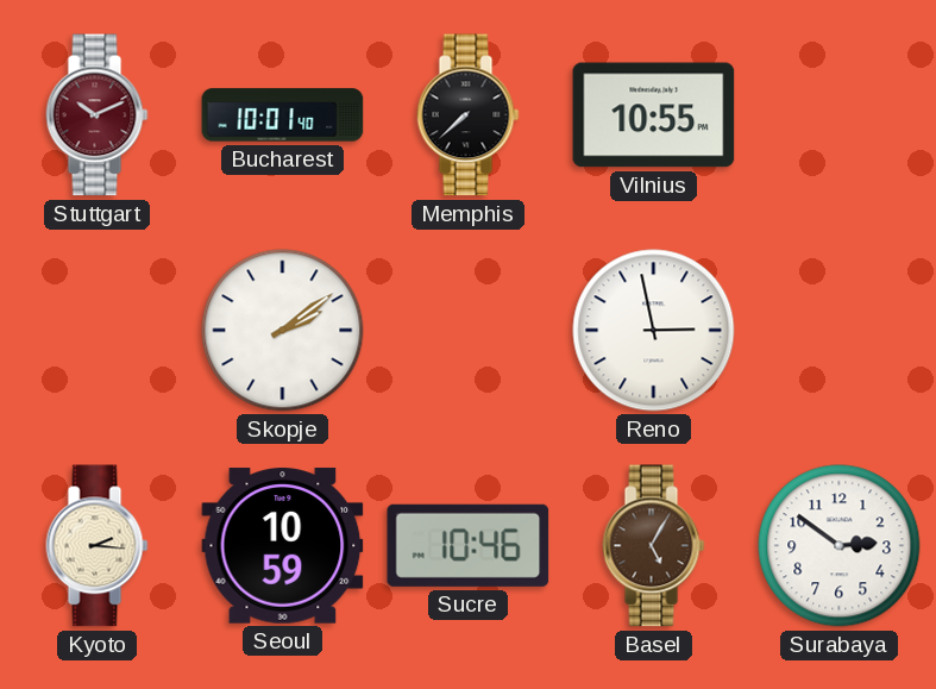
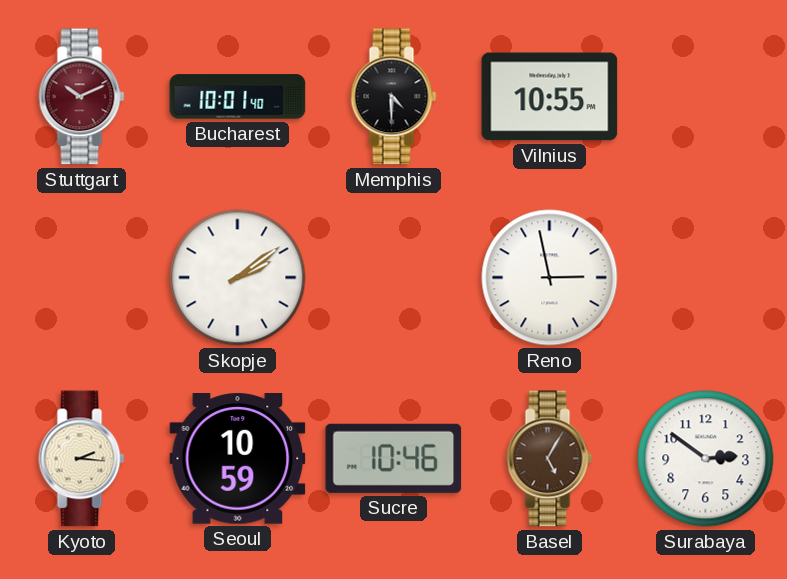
Memphis: 7:38 -> 4:30 (394, 97)
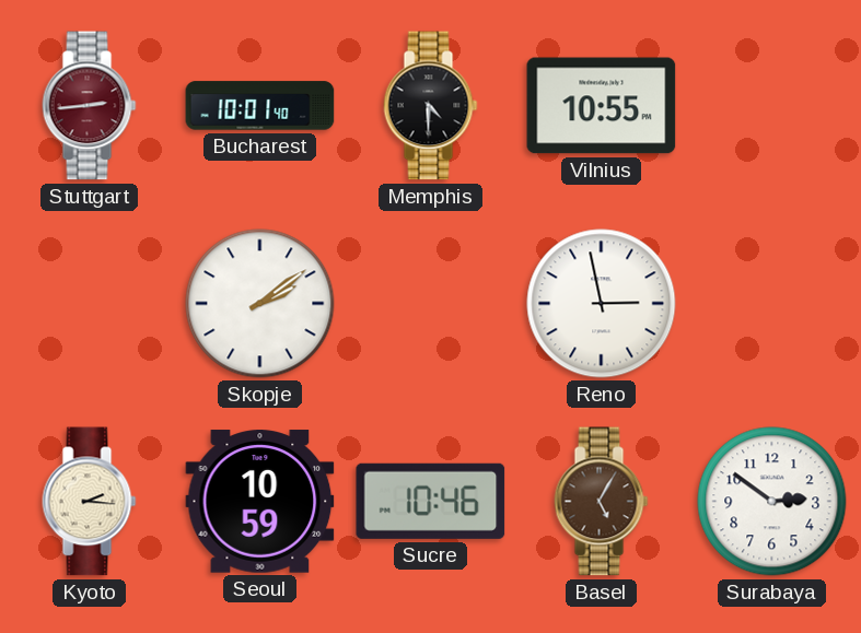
Stuttgart: 10:11 -> 2:44 (90, 106)
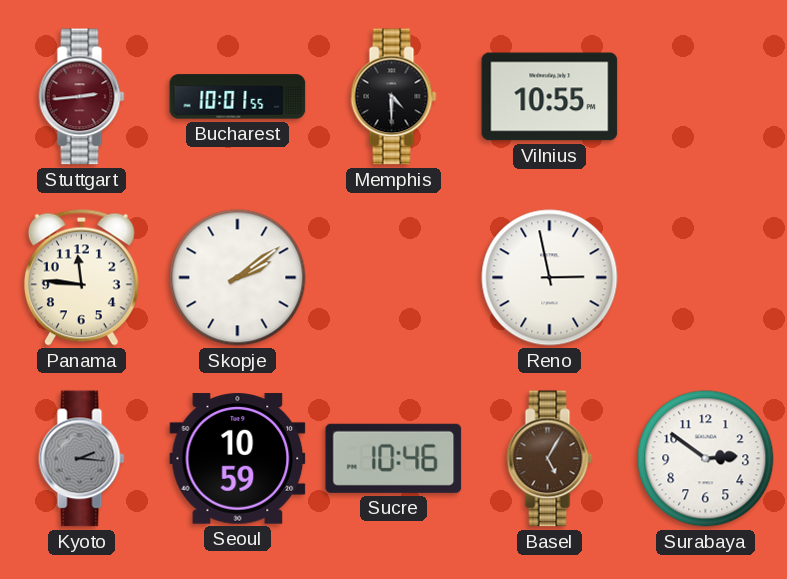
Bucharest: 10:01:40 -> 10:01:55 (238, 97)
Panama: none -> 11:46 (81, 277)
Kyoto dial: cream -> grey (82, 459)
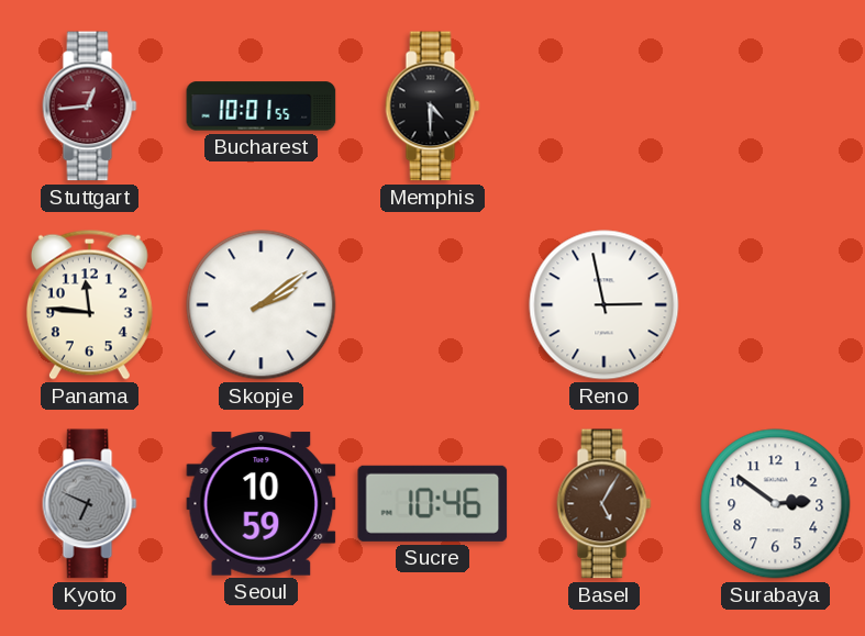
Stuttgart: 2:44 -> 12:44 (90, 107)
Vilnius: 10:55 -> none (550, 97)
Kyoto: 2:16 -> 6:49 (90, 504)
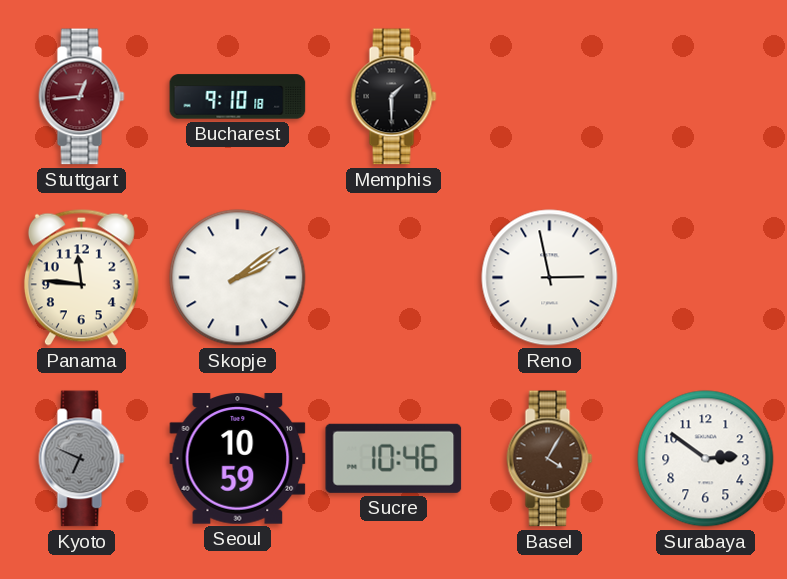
Bucharest: 10:01 -> 9:10 (238, 97)
Memphis: 4:30 -> 1:30 (394, 97)
Basel: 5:05 -> 4:05 (550, 459)
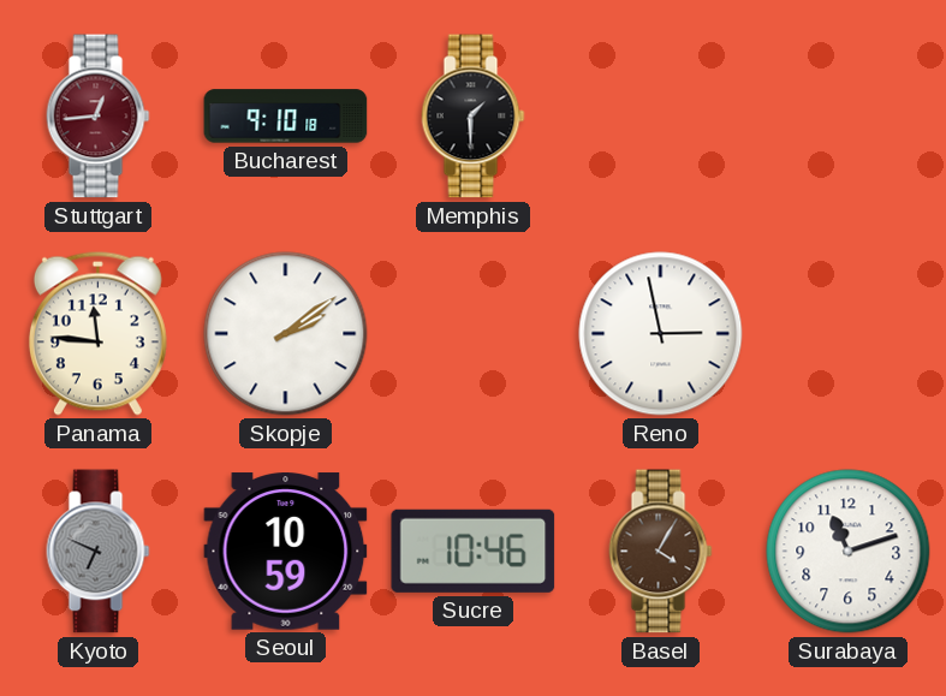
Surabaya: 2:51 -> 11:12 (849, 552)
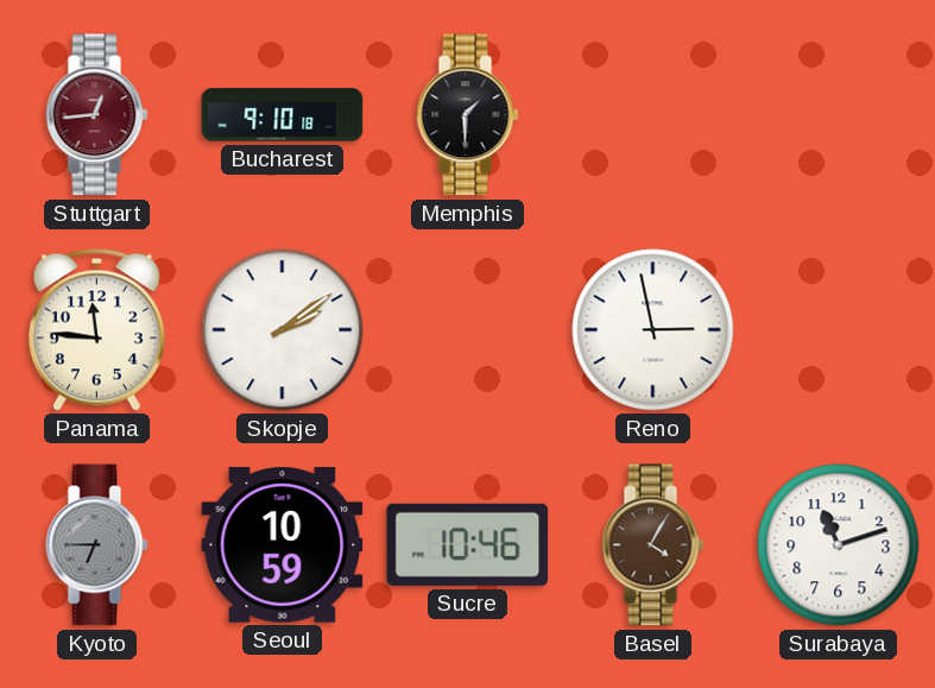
Kyoto: 6:49 -> 6:45 (97, 545)
